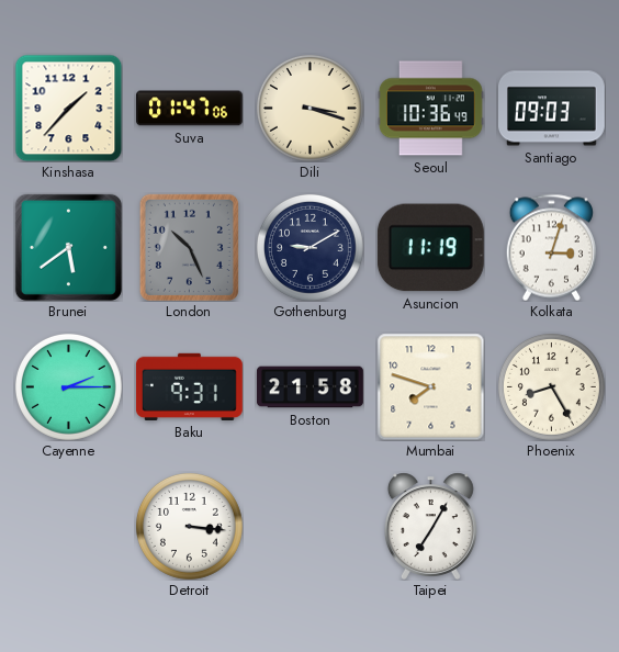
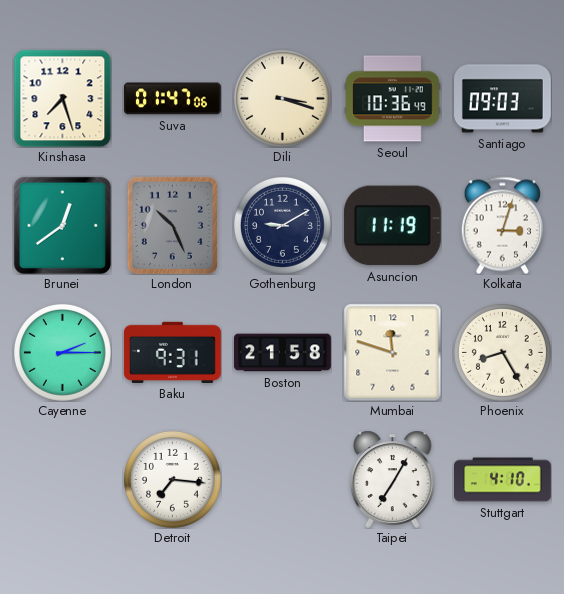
Kinshasa: 1:37 -> 7:27 (62, 98)
Brunei: 5:39 -> 12:39 (62, 225)
Mumbai: 7:48 -> 11:48 (392, 352)
Detroit: 3:16 -> 7:16 (172, 479)
Stuttgart: none -> 4:10 (503, 480)
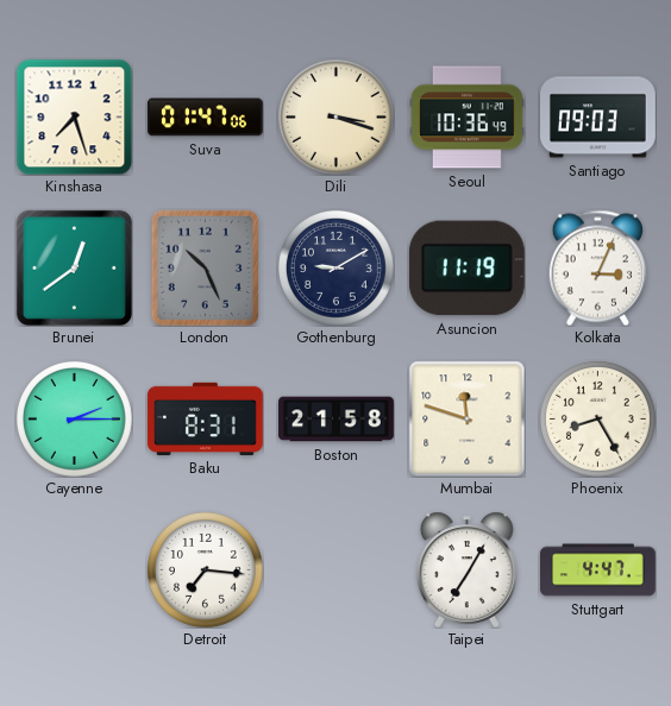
Kolkata: 3:03 -> 3:04 (597, 267)
Baku: 9:31 -> 8:31 (205, 418)
Stuttgart: 4:10 -> 4:47 (598, 571)
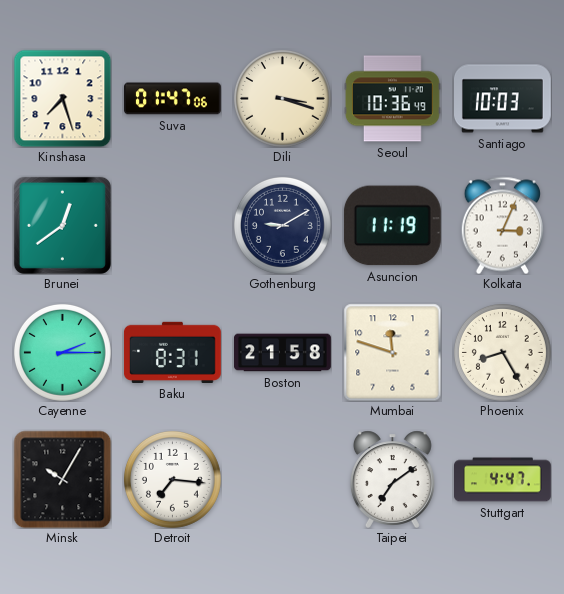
Santiago: 09:03 -> 10:03 (503, 99)
London: 10:26 -> none (205, 267)
Minsk: none -> 10:05 (62, 479)
Taipei: 7:05 -> 7:09 (392, 479)
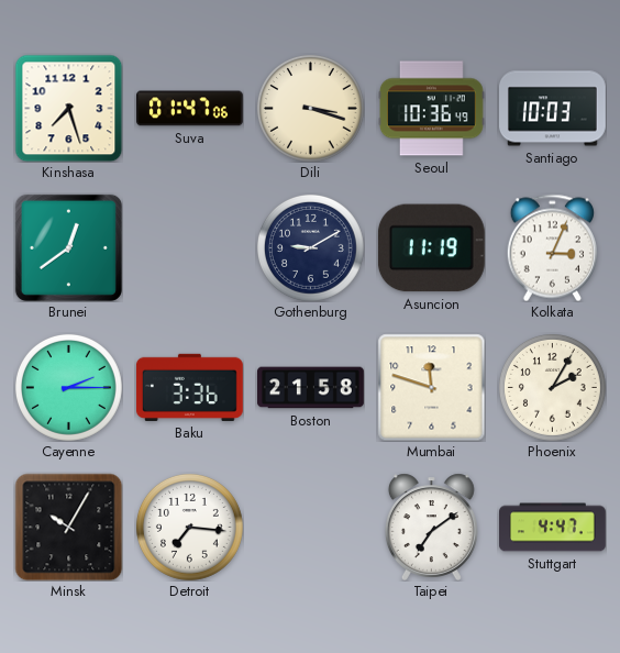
Baku: 8:31 -> 3:36 (189, 387)
Phoenix: 8:25 -> 2:05 (552, 387)
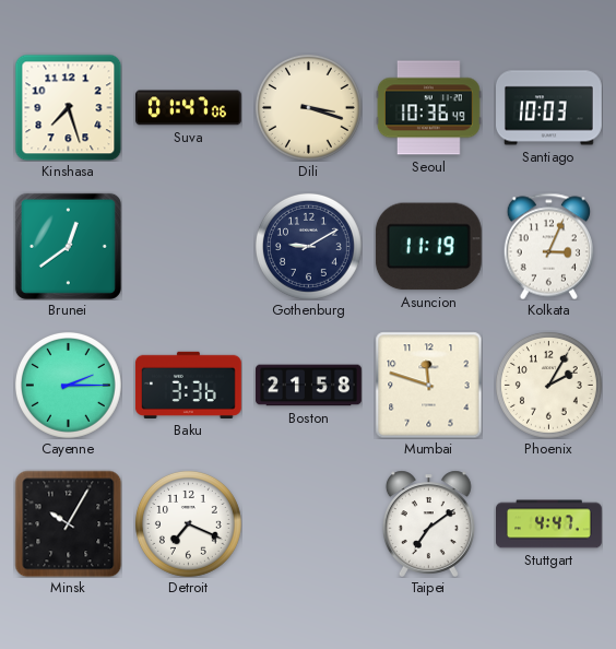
Detroit: 7:16 -> 7:19 (188, 523)
